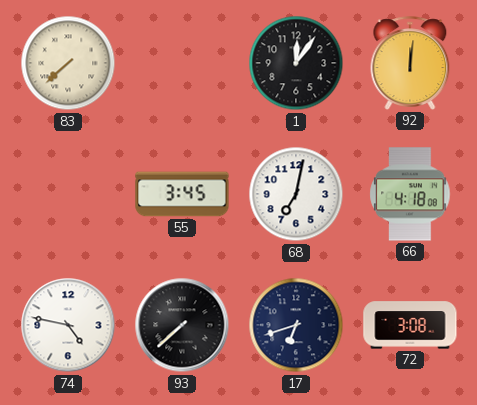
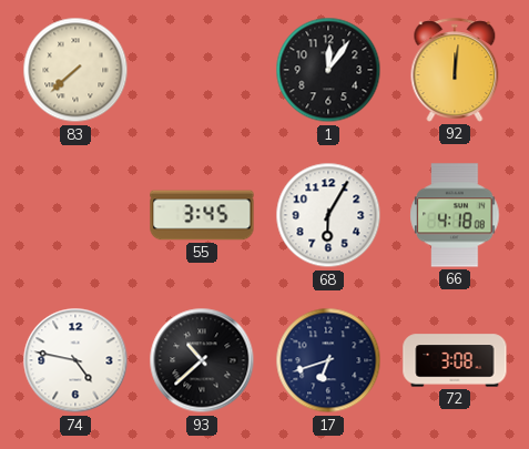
68: 7:02 -> 6:05 (328, 215)
93: 7:38 -> 10:38 (202, 360)
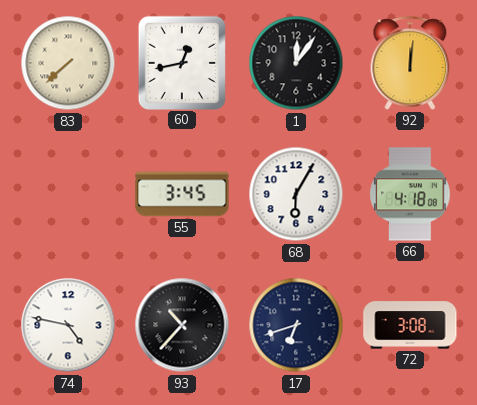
60: none -> 12:43 (181, 62)
93: 10:38 -> 10:37 (182, 325)
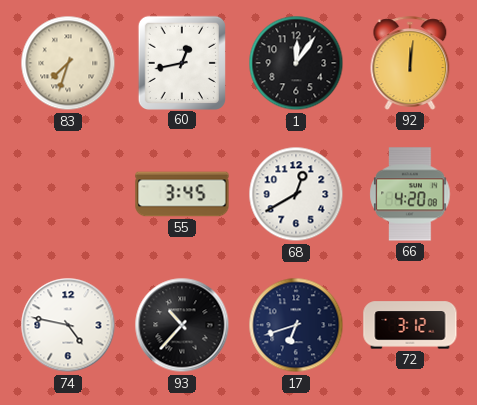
83: 7:38 -> 7:33 (68, 63)
68: 6:05 -> 12:40 (296, 194)
66: 4:18 -> 4:20 (410, 194)
72: 3:08 -> 3:12 (410, 325)
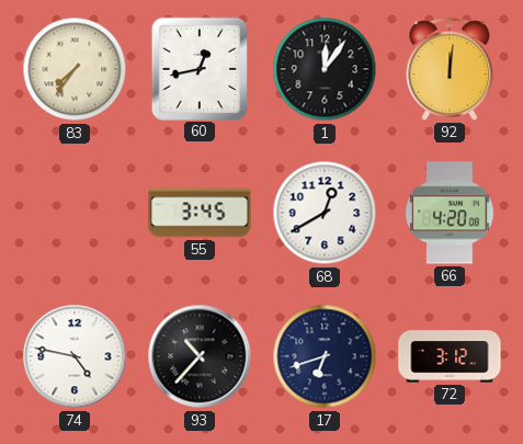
83: 7:33 -> 7:36 (75, 69)
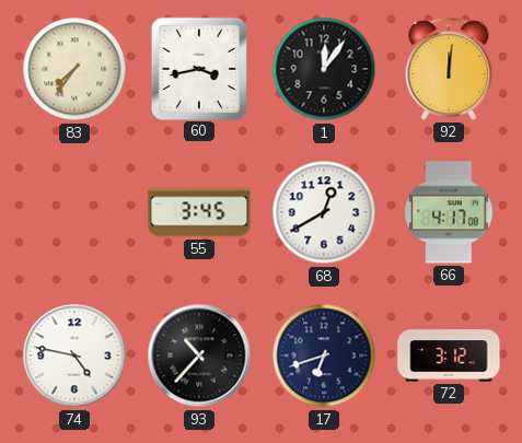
60: 12:43 -> 3:43 (198, 68)
66: 4:20 -> 4:17 (449, 212)
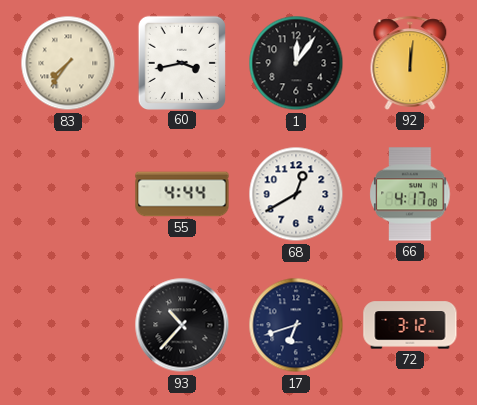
55: 3:45 -> 4:44 (182, 194)
74: 4:47 -> none (74, 355)
